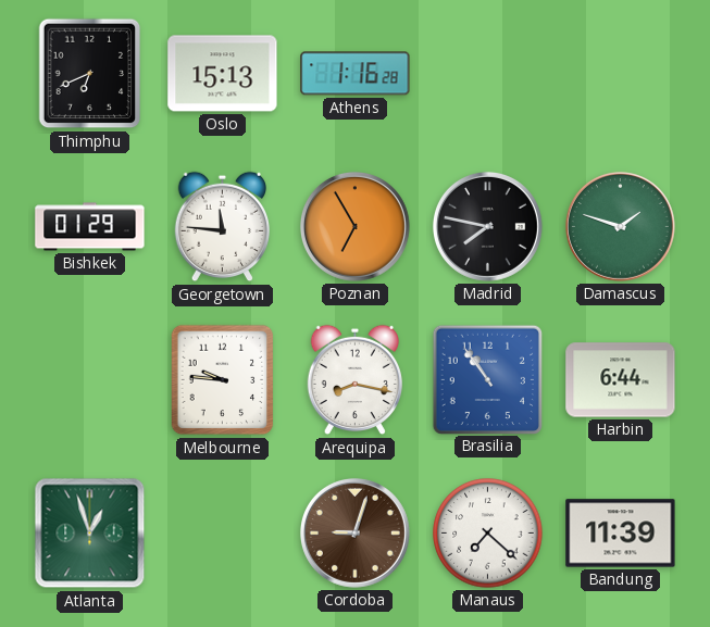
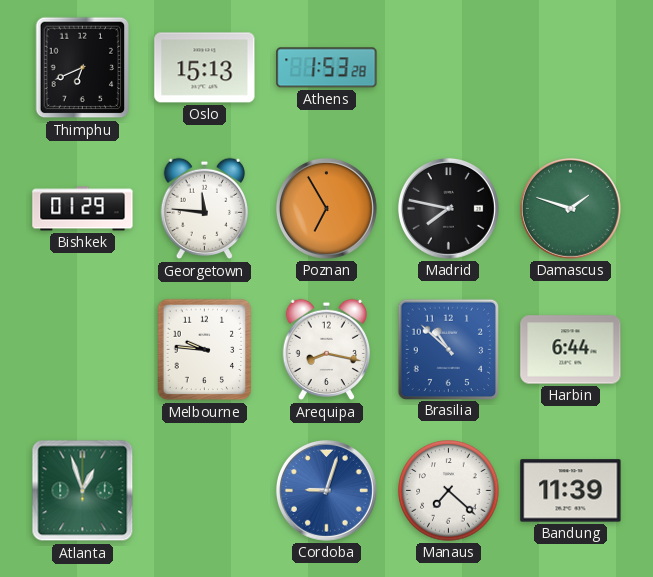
Athens: 1:16 -> 1:53 (327, 68)
Brasilia: 10:54 -> 10:52 (448, 349)
Cordoba dial: brown -> blue (326, 490)
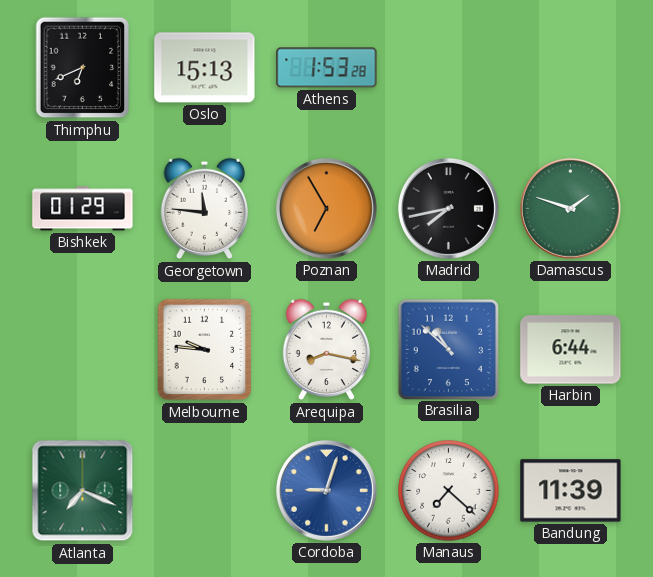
Madrid: 7:47 -> 7:43 (448, 208)
Atlanta: 12:57 -> 7:19 (83, 491)
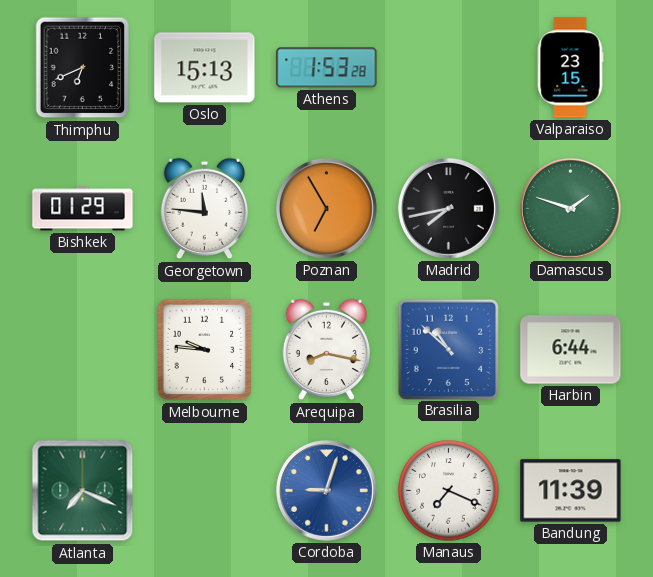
Valparaiso: none -> 23:15 (570, 68)
Manaus: 7:22 -> 7:19 (449, 491)
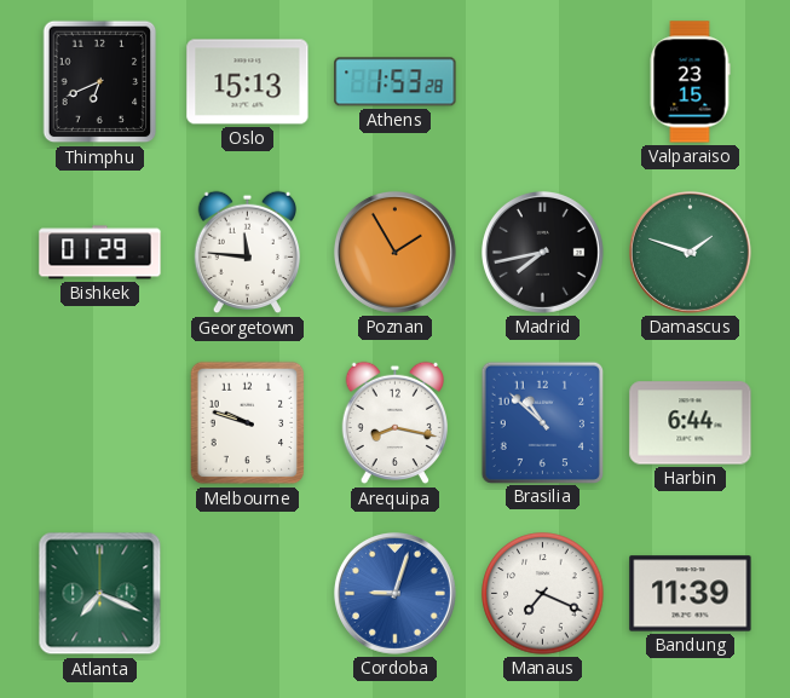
Poznan: 6:55 -> 1:55 (394, 252)
Melbourne: 9:46 -> 9:48 (248, 423)
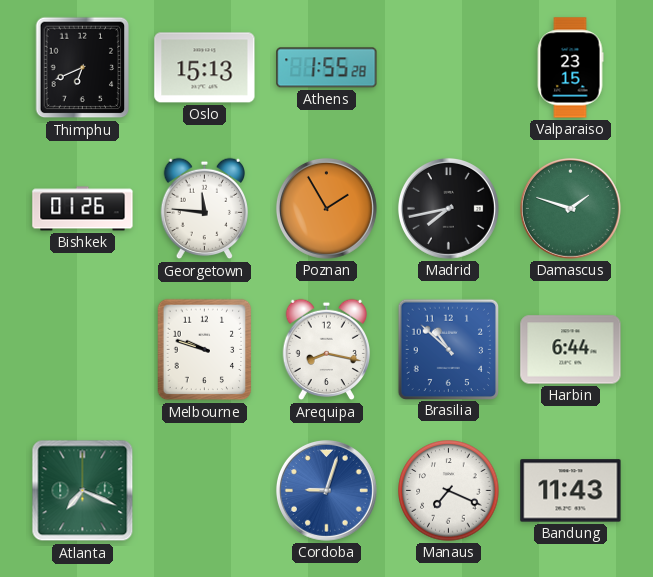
Athens: 1:53 -> 1:55 (327, 68)
Bishkek: 01:29 -> 01:26 (83, 209)
Bandung: 11:39 -> 11:43 (571, 491)
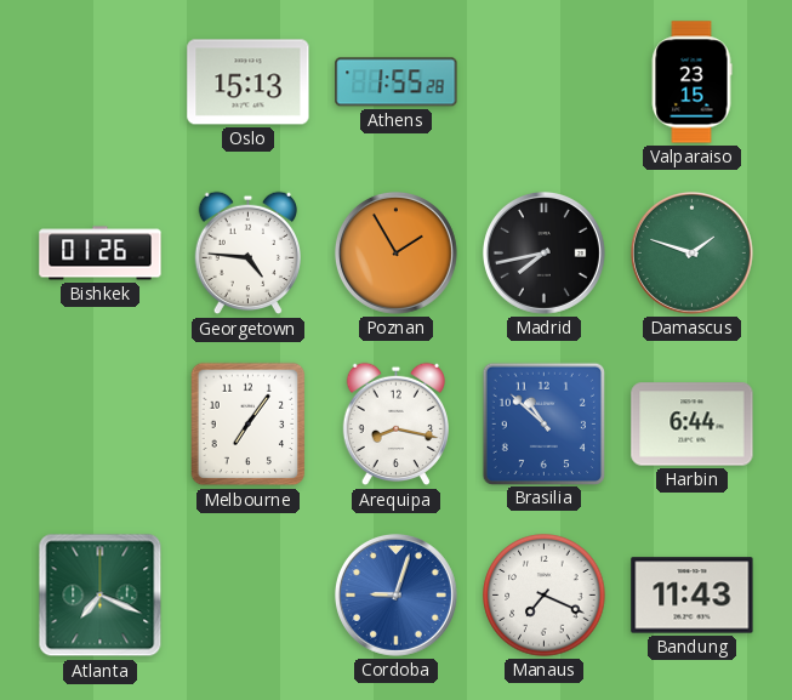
Thimphu: 6:41 -> none (83, 68)
Georgetown: 11:46 -> 4:46 (247, 254)
Melbourne: 9:48 -> 7:06 (249, 425)
